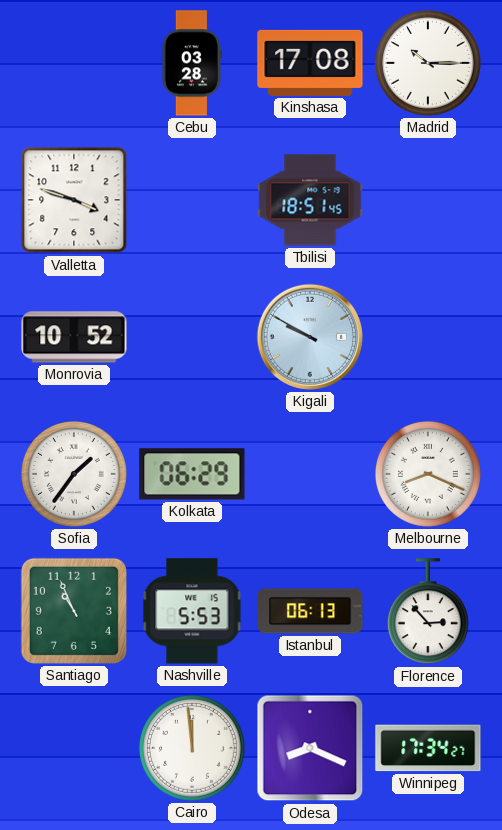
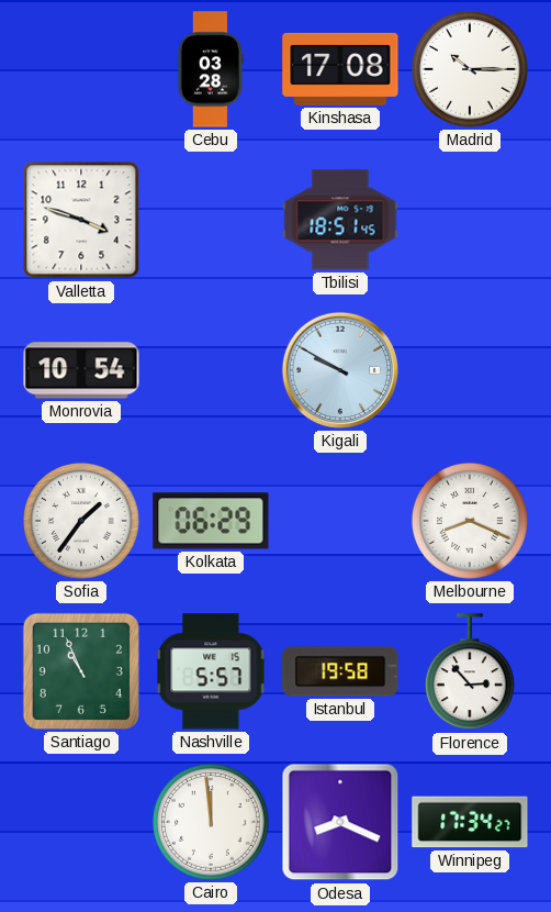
Monrovia: 10:52 -> 10:54 (81, 370)
Nashville: 5:53 -> 5:57 (211, 671)
Istanbul: 06:13 -> 19:58 (340, 671)
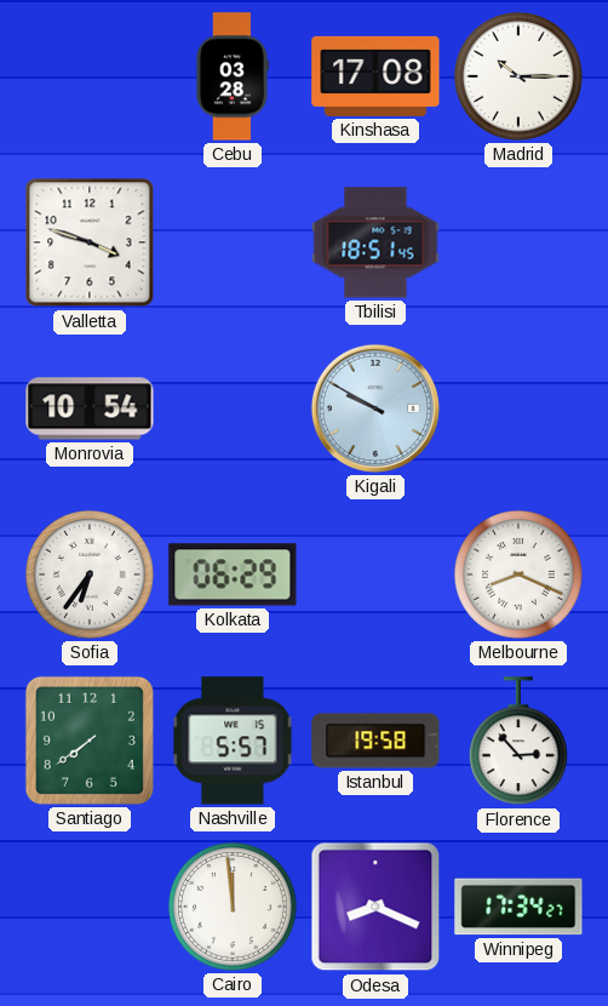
Sofia: 1:36 -> 6:36 (90, 575)
Santiago: 10:56 -> 7:39 (90, 741)
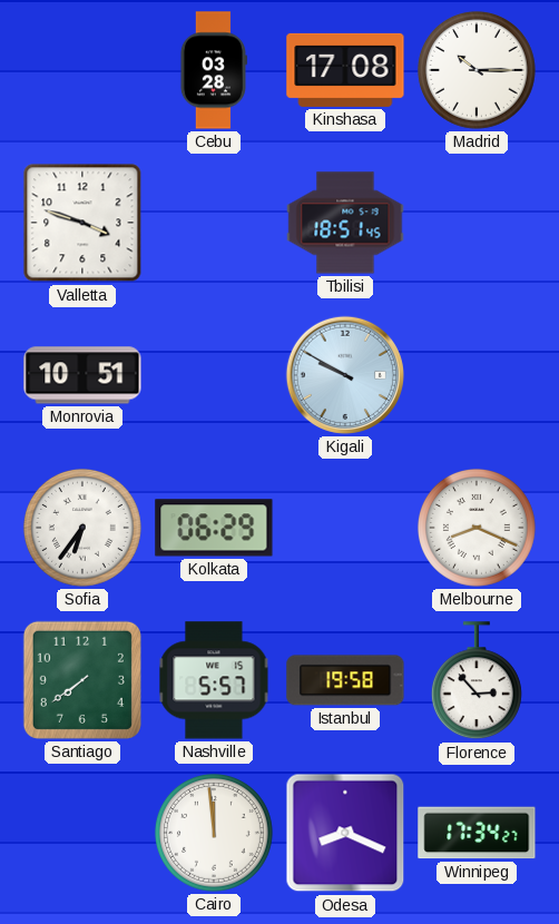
Monrovia: 10:54 -> 10:51 (82, 375)
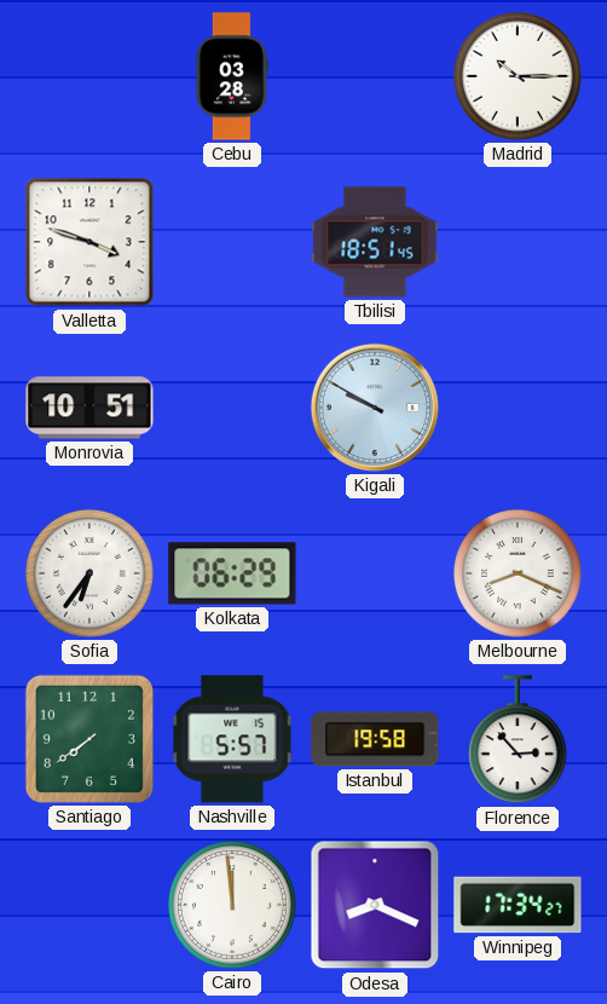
Kinshasa: 17:08 -> none (345, 70)
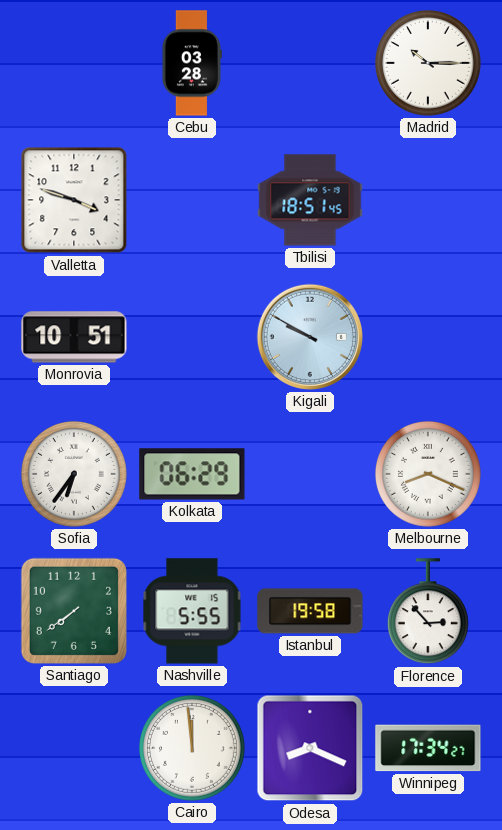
Nashville: 5:57 -> 5:55 (192, 611)
